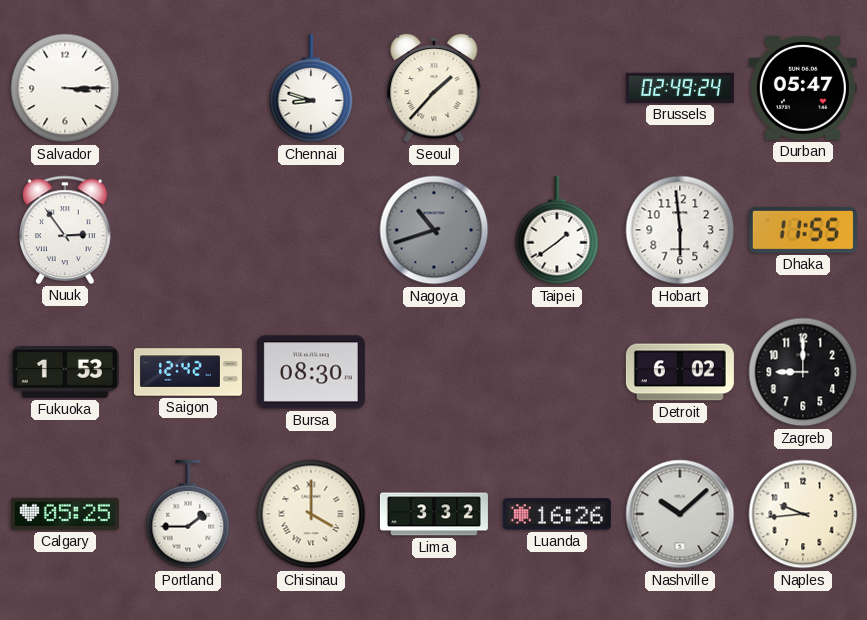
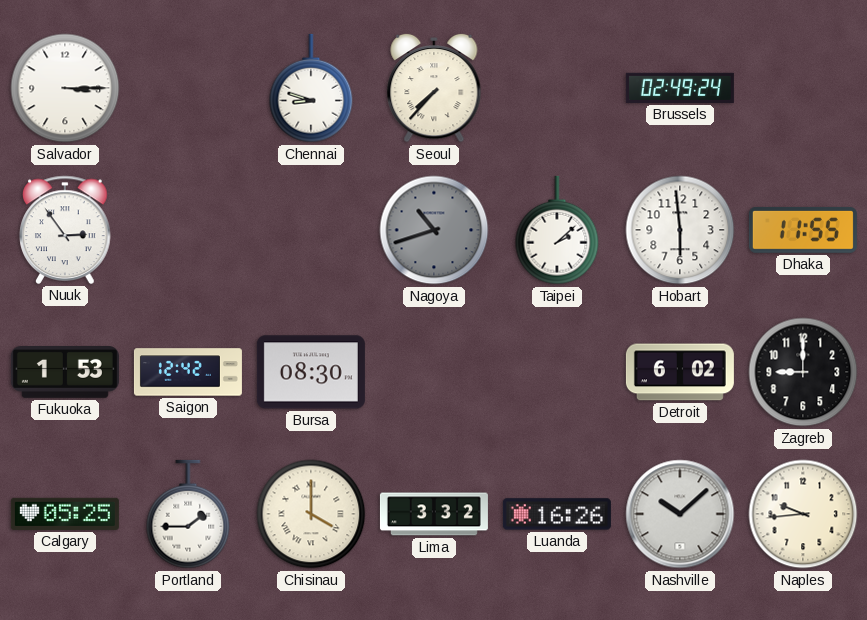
Seoul: 1:37 -> 7:37 (434, 88)
Durban: 05:47 -> none (803, 88)
Taipei: 1:39 -> 2:08 (557, 230)
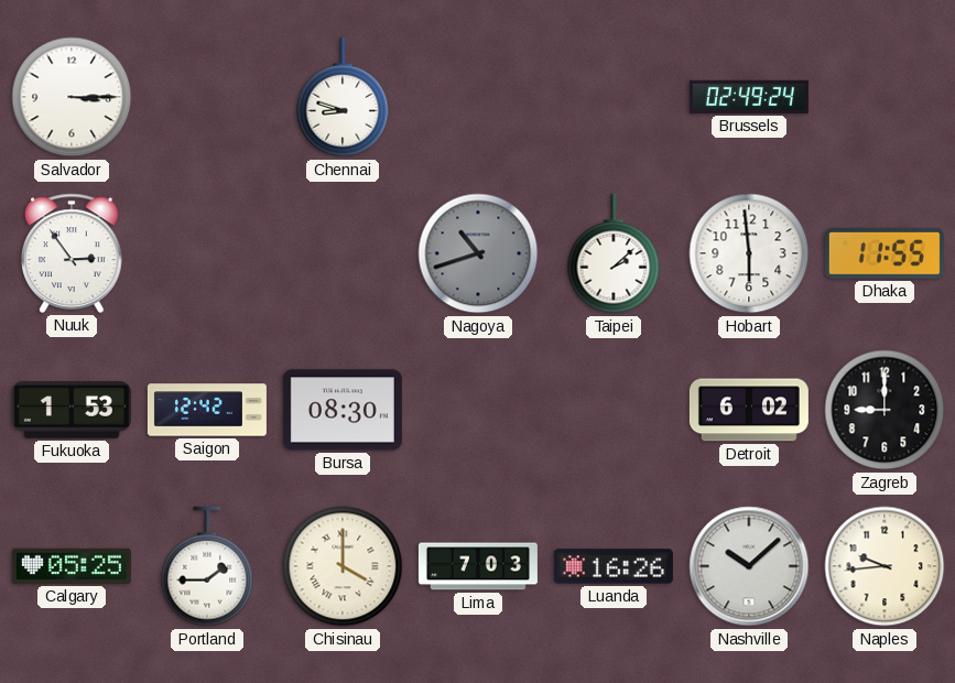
Seoul: 7:37 -> none (434, 88)
Lima: 3:32 -> 7:03 (478, 566)
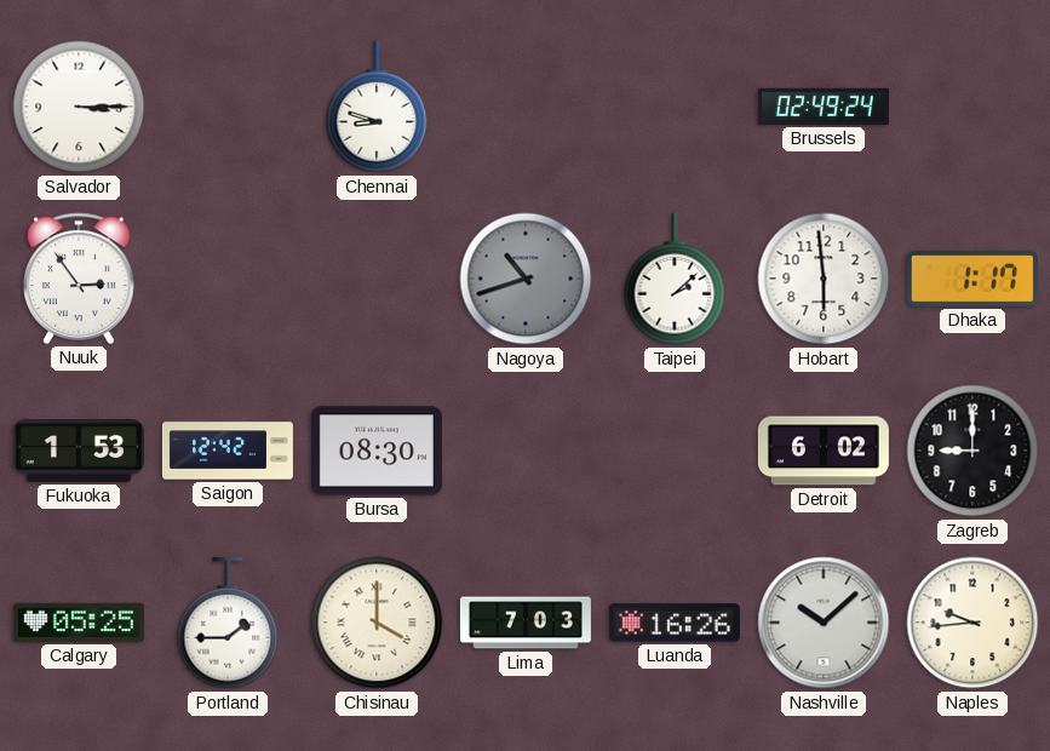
Dhaka: 11:55 -> 1:17 (972, 279)
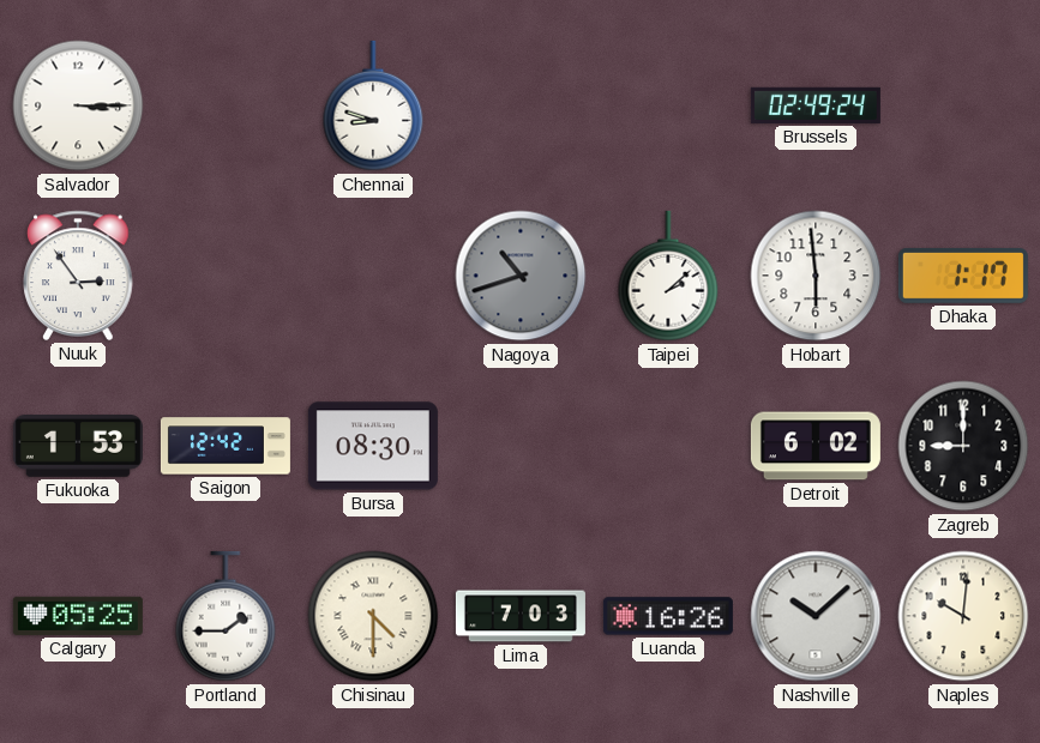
Chisinau: 4:00 -> 4:30 (373, 616)
Naples: 9:44 -> 10:01 (963, 616)
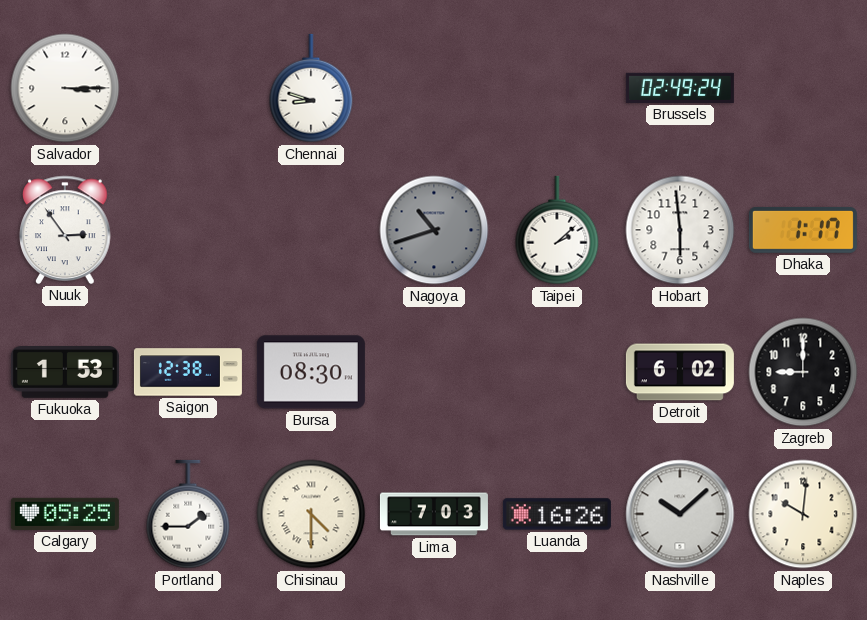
Saigon: 12:42 -> 12:38 (188, 372)
